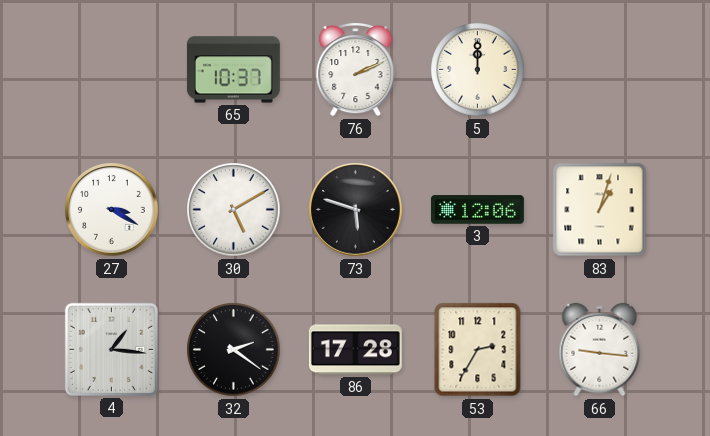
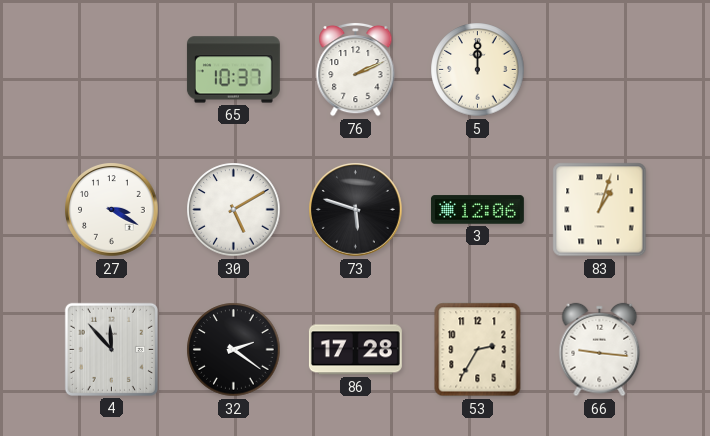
4: 1:16 -> 11:53 (111, 349)
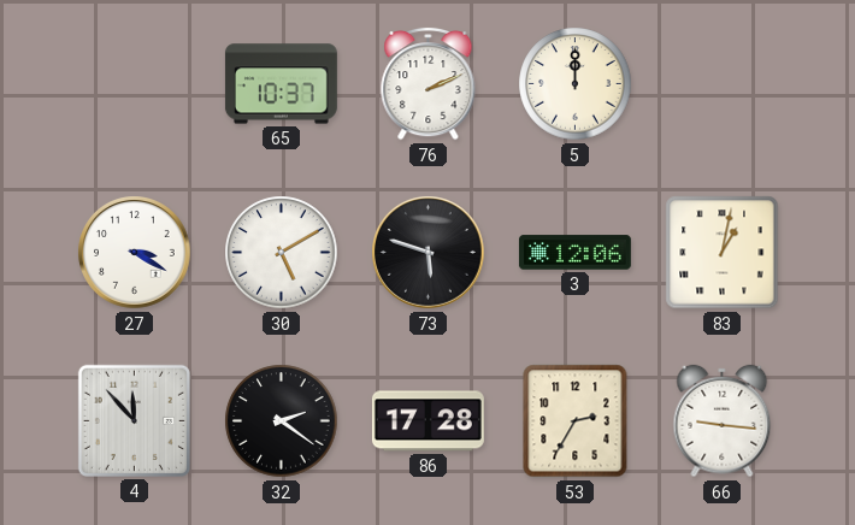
83: 1:03 -> 1:02 (723, 253)
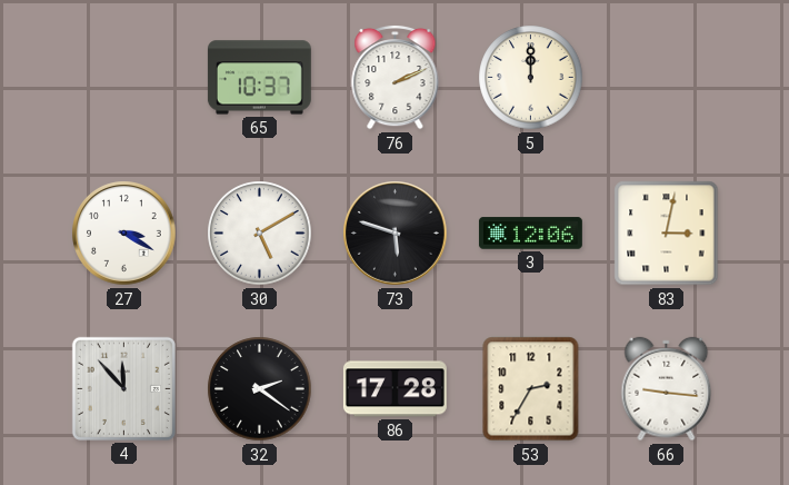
83: 1:02 -> 3:02 (667, 234)
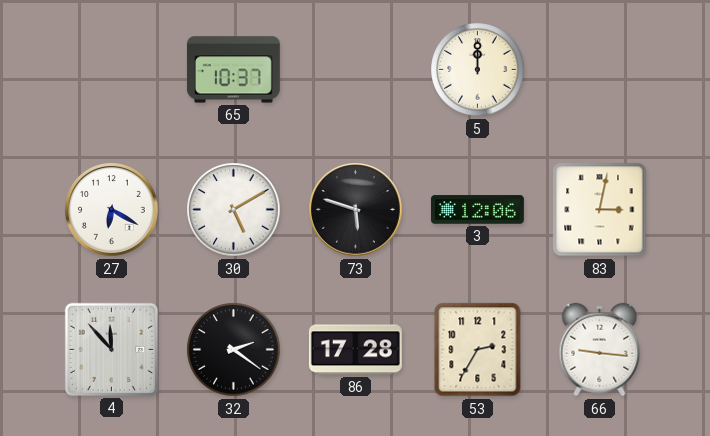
76: 2:11 -> none (396, 77)
27: 3:20 -> 6:20 (112, 210)
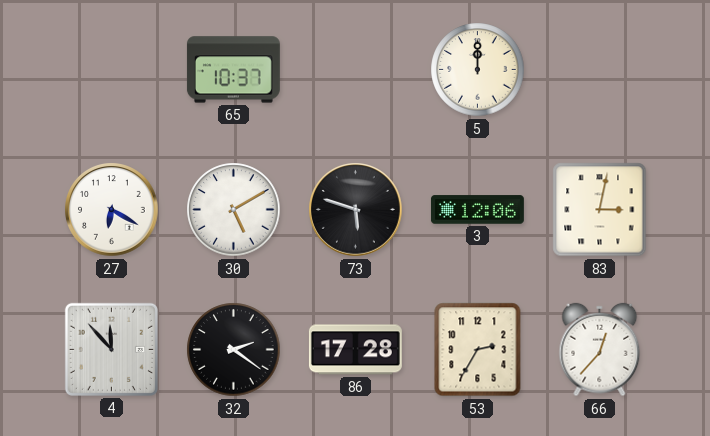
66: 9:16 -> 12:37 (600, 350)
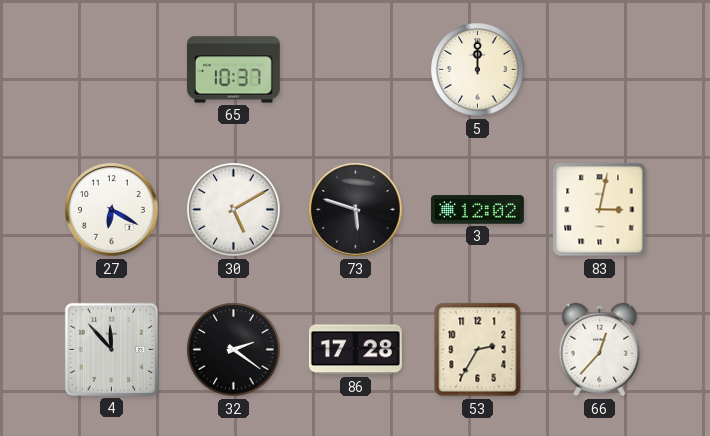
3: 12:06 -> 12:02 (477, 210)
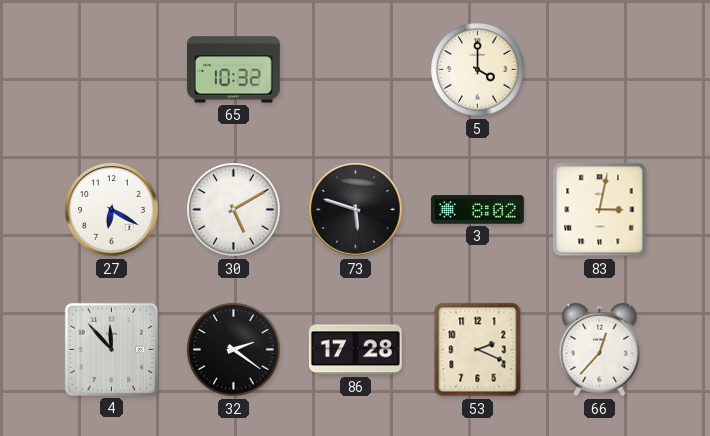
65: 10:37 -> 10:32 (233, 70)
5: 12:00 -> 4:00 (478, 70)
3: 12:02 -> 8:02 (477, 210)
53: 2:35 -> 2:19 (478, 350)
